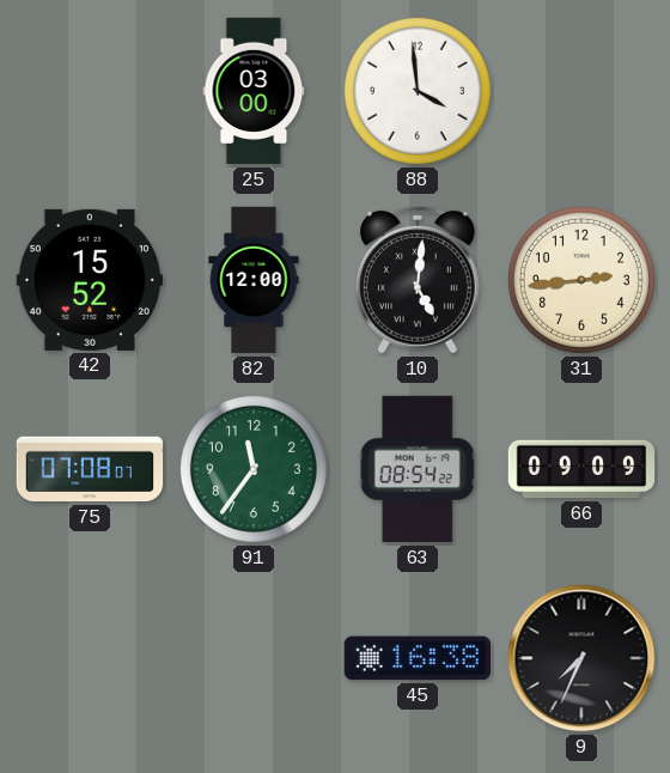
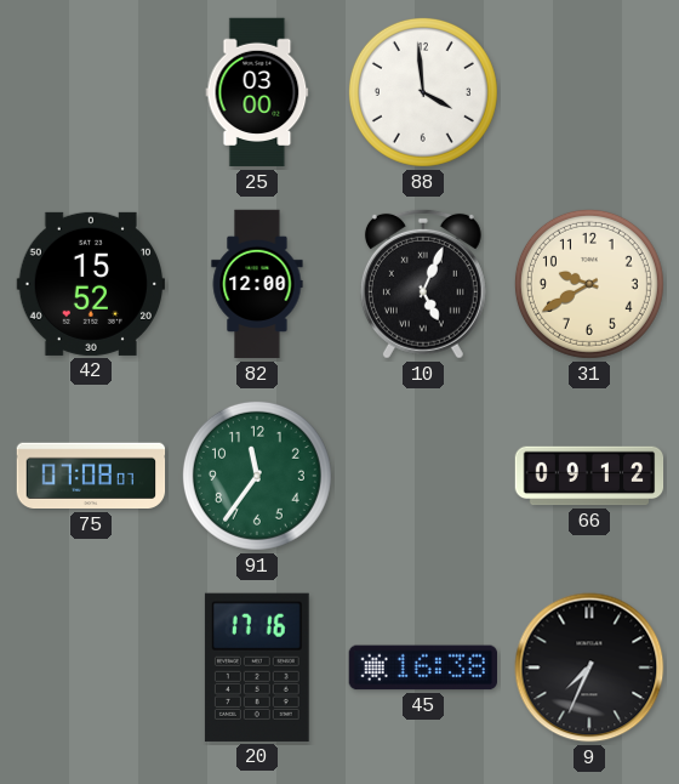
10: 5:01 -> 5:04 (423, 284)
31: 2:44 -> 9:40 (589, 284)
63: 08:54 -> none (418, 469)
66: 09:09 -> 09:12 (589, 476)
20: none -> 17:16 (257, 667)
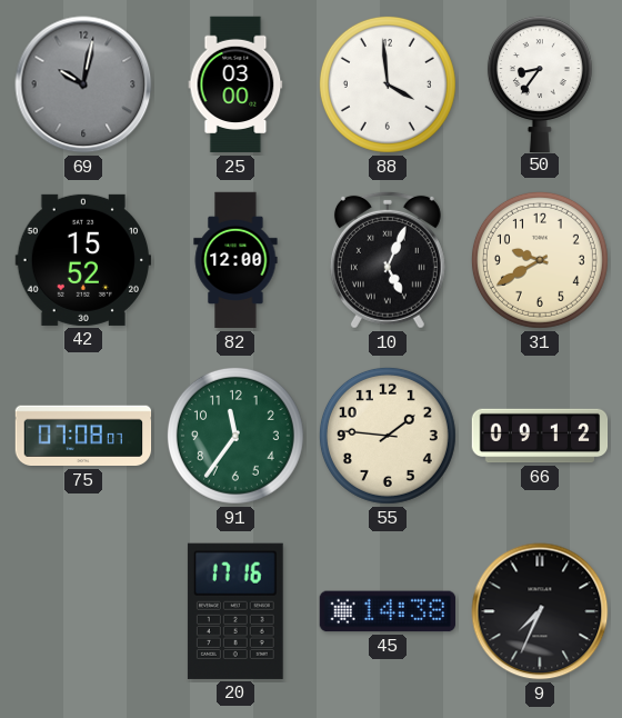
69: none -> 10:02 (83, 84)
50: none -> 8:36 (540, 83)
55: none -> 1:46 (388, 436)
45: 16:38 -> 14:38 (387, 611)
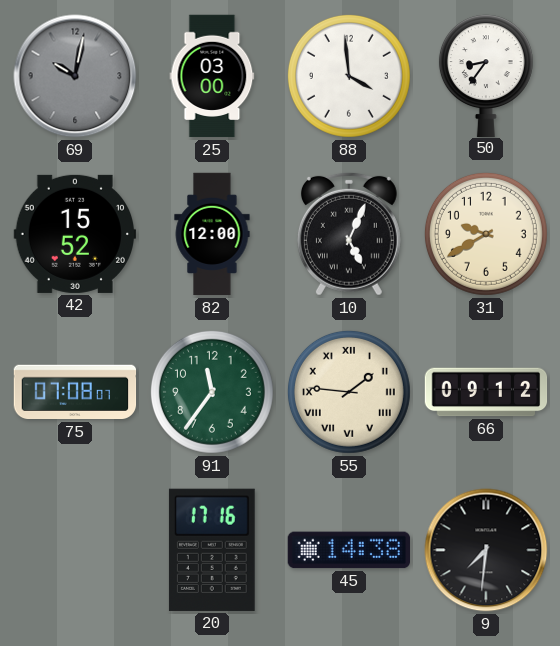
55 numerals: Arabic -> Roman (349, 392)
9: 7:34 -> 7:31 (486, 550)
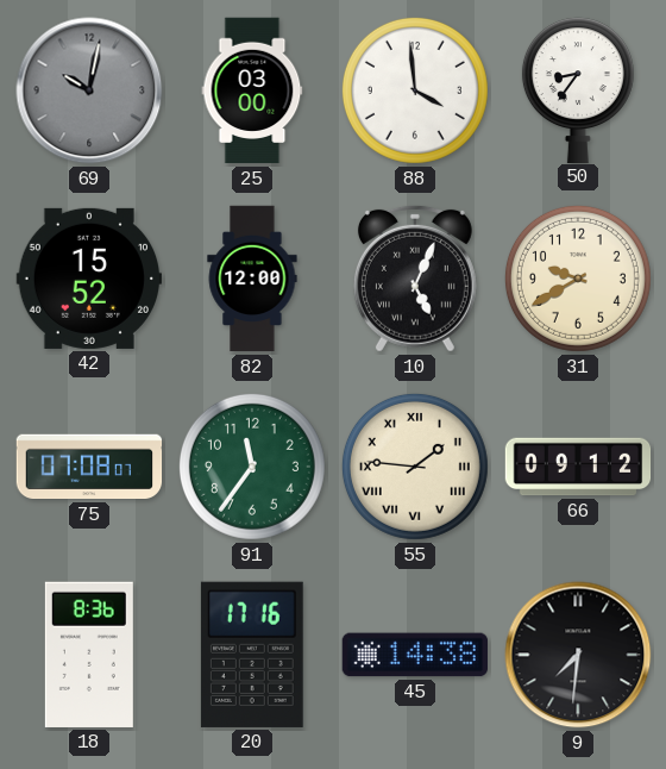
18: none -> 8:36 (89, 655)
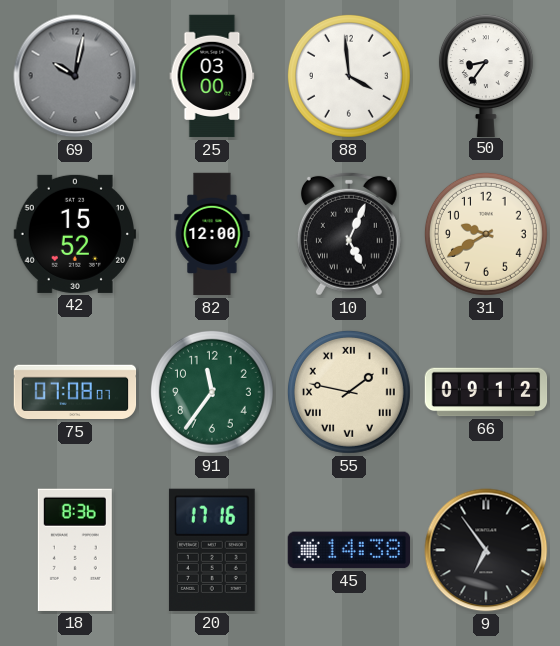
55: 1:46 -> 1:47 (349, 392)
9: 7:31 -> 6:54 (486, 550)
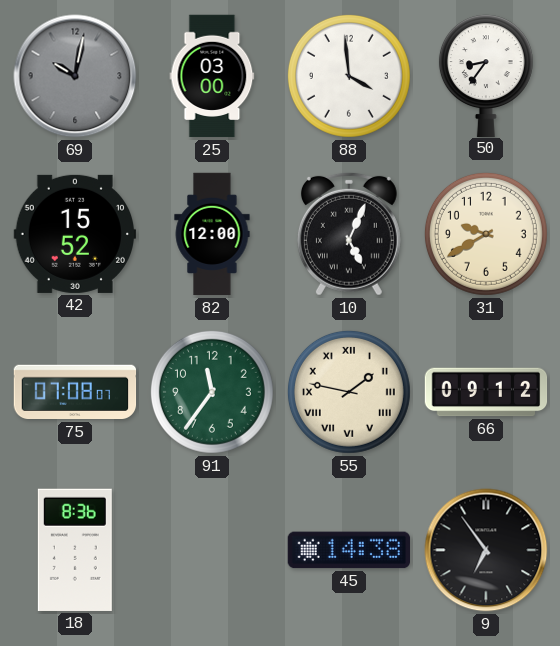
20: 17:16 -> none (212, 550)
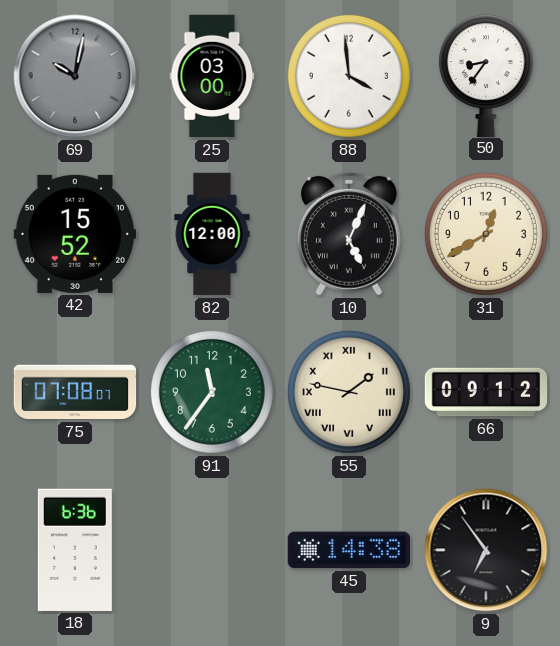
31: 9:40 -> 12:40 (486, 234)
18: 8:36 -> 6:36 (75, 550)
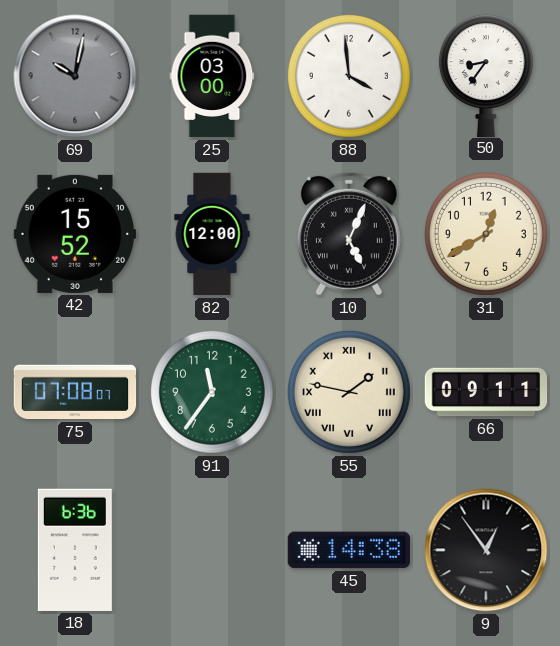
66: 09:12 -> 09:11 (486, 392)
9: 6:54 -> 12:54 (486, 550)
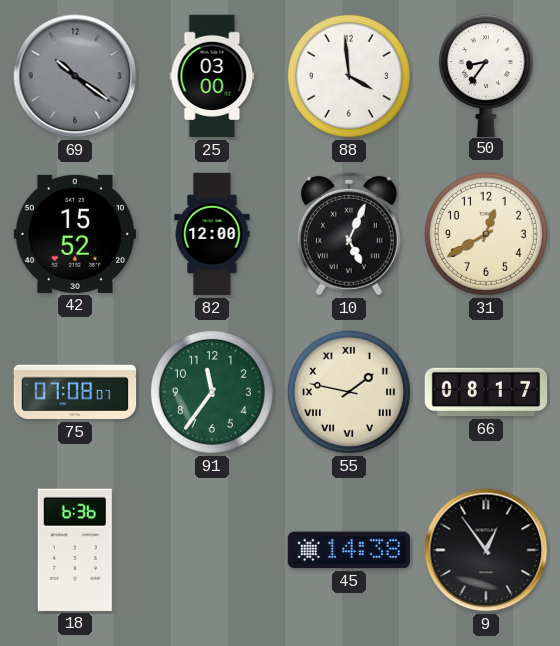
69: 10:02 -> 10:21 (75, 76)
66: 09:11 -> 08:17 (486, 392)
